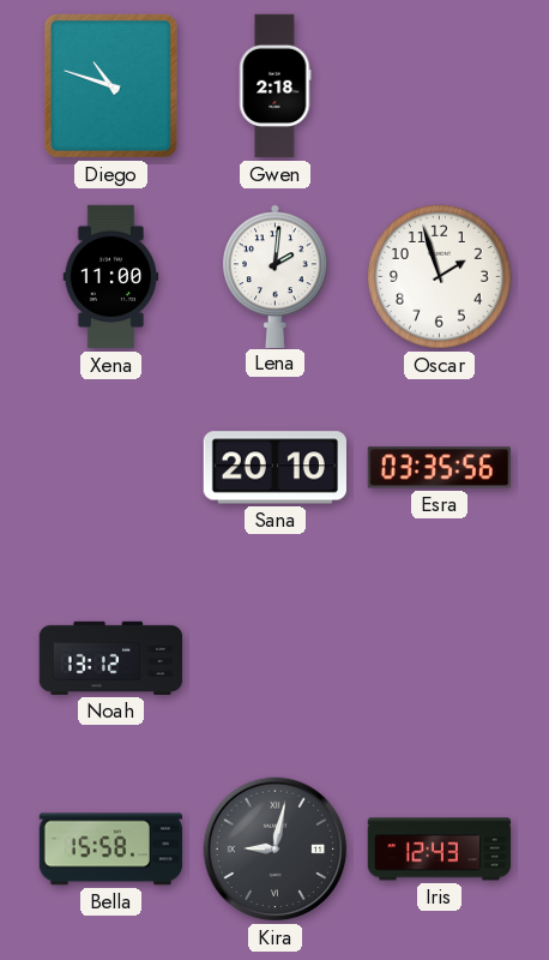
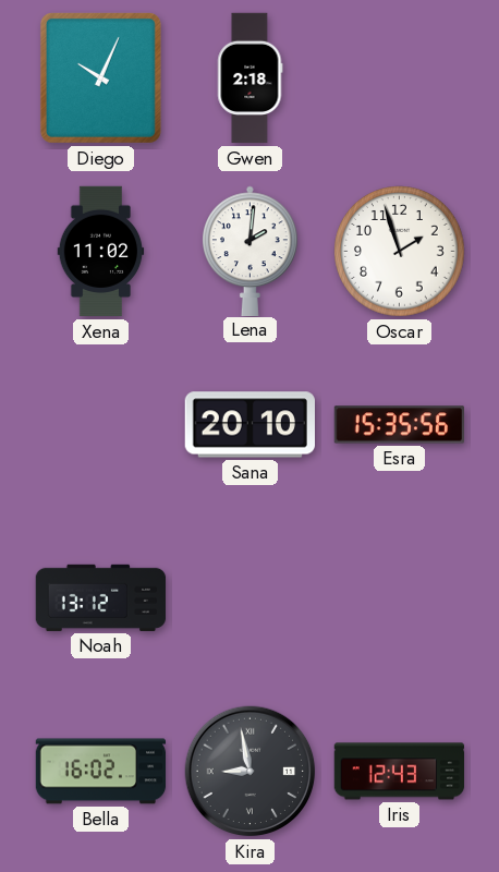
Diego: 10:48 -> 10:04 (100, 77)
Xena: 11:00 -> 11:02 (101, 252)
Esra: 03:35 -> 15:35 (399, 425)
Bella: 15:58 -> 16:02 (101, 772)
Kira: 9:02 -> 8:58 (251, 772)
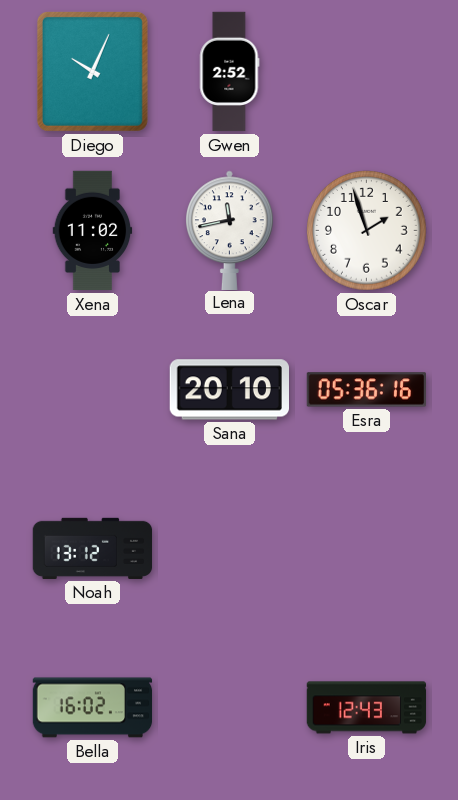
Gwen: 2:18 -> 2:52 (230, 72)
Lena: 2:01 -> 11:43 (230, 230)
Esra: 15:35 -> 05:36 (366, 390)
Kira: 8:58 -> none (251, 772)
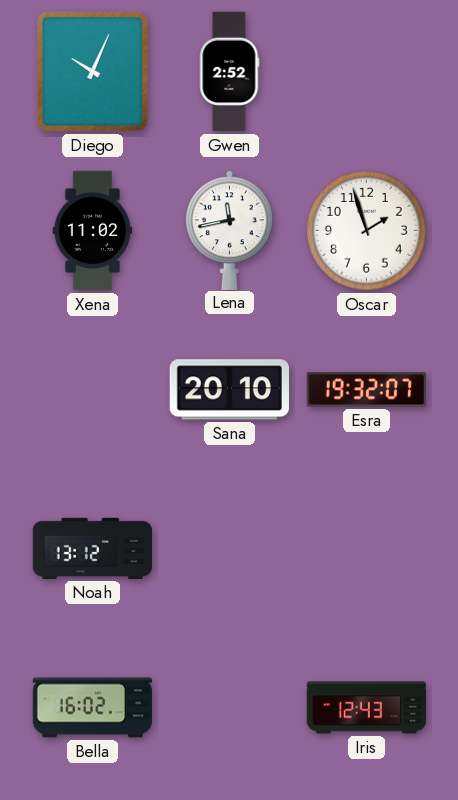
Esra: 05:36 -> 19:32 (366, 390)
